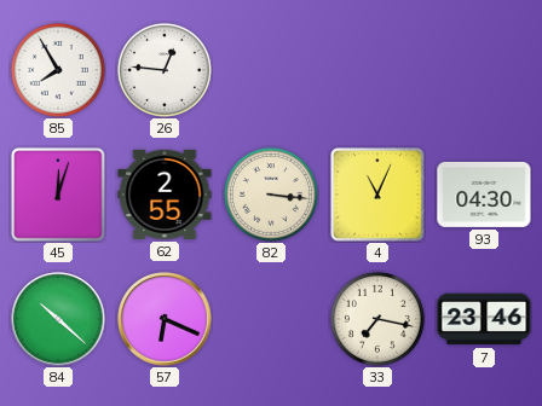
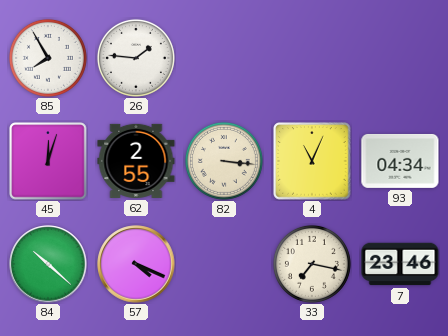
26: 12:46 -> 1:46 (136, 58)
93: 04:30 -> 04:34 (400, 161)
57: 6:19 -> 4:19 (136, 264)
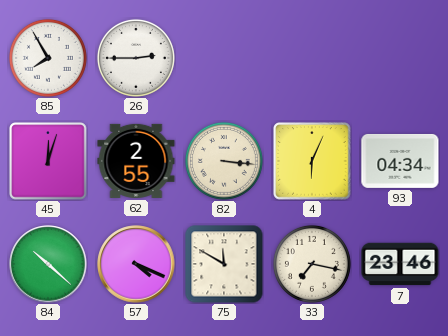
26: 1:46 -> 2:45 (136, 58)
4: 11:04 -> 6:04 (312, 161)
75: none -> 11:50 (224, 264)
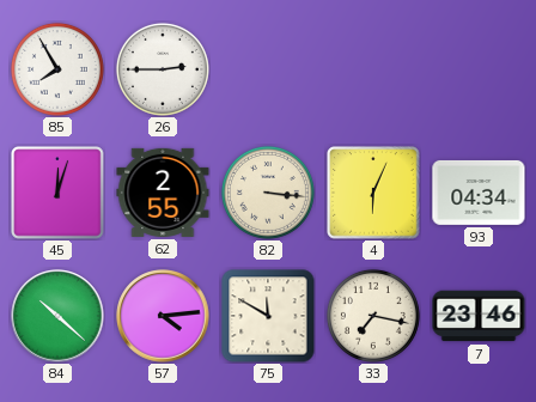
57: 4:19 -> 4:14 (163, 316)
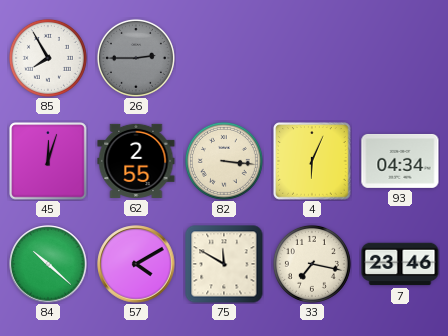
26 dial: white -> grey (136, 58)
57: 4:14 -> 4:10 (136, 264)
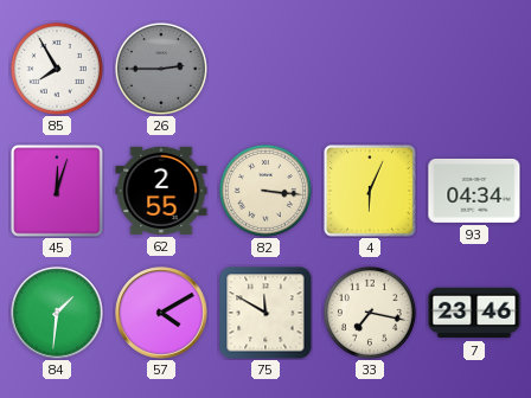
84: 10:22 -> 1:31 (57, 313)
